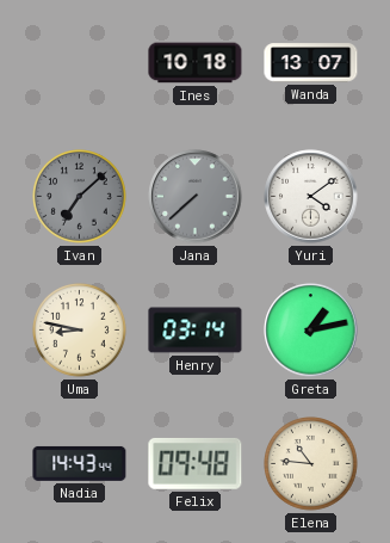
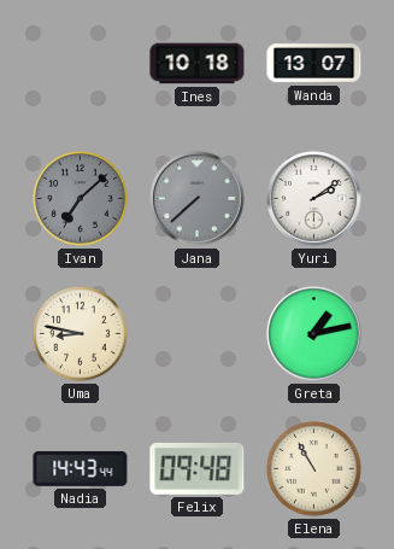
Yuri: 4:09 -> 2:09 (314, 199)
Henry: 03:14 -> none (196, 331)
Elena: 10:46 -> 10:55 (314, 469)
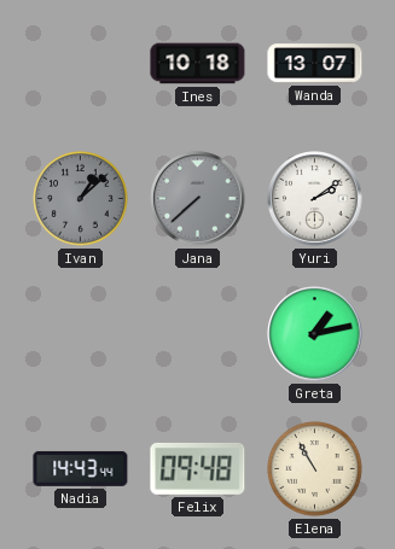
Ivan: 7:08 -> 1:08 (81, 199)
Uma: 8:47 -> none (81, 334)
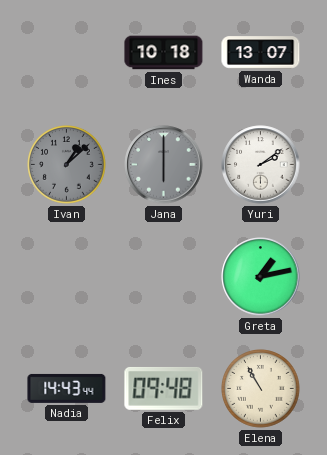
Jana: 7:38 -> 6:00 (164, 165)
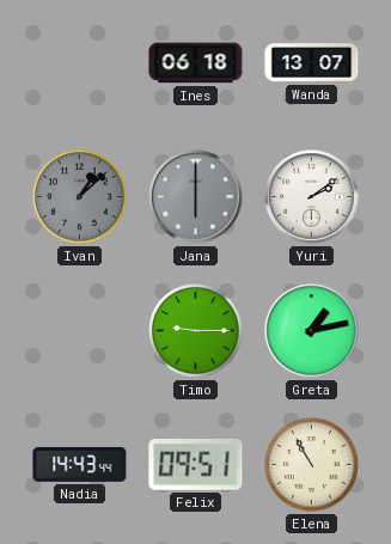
Ines: 10:18 -> 06:18 (196, 63)
Timo: none -> 9:15 (196, 331)
Felix: 09:48 -> 09:51 (196, 464)
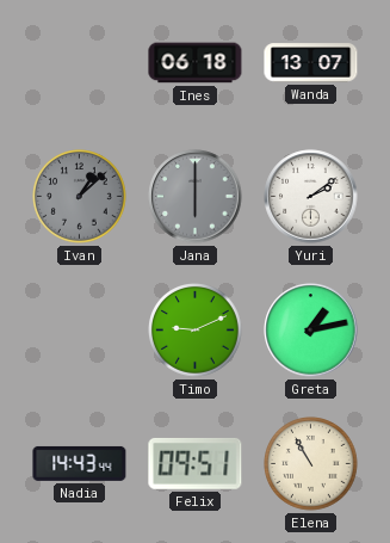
Timo: 9:15 -> 9:11 (196, 331)
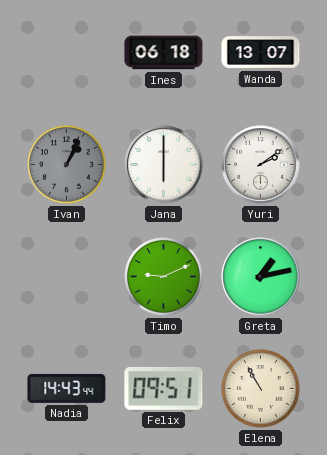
Ivan: 1:08 -> 1:04 (67, 165)
Jana dial: grey -> white (164, 165)
